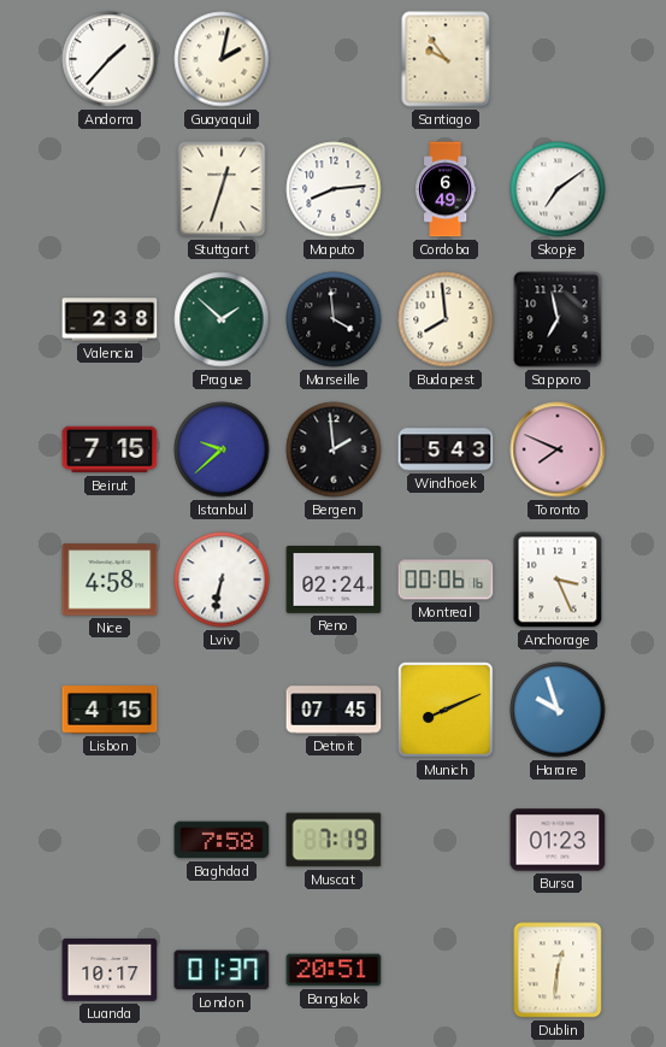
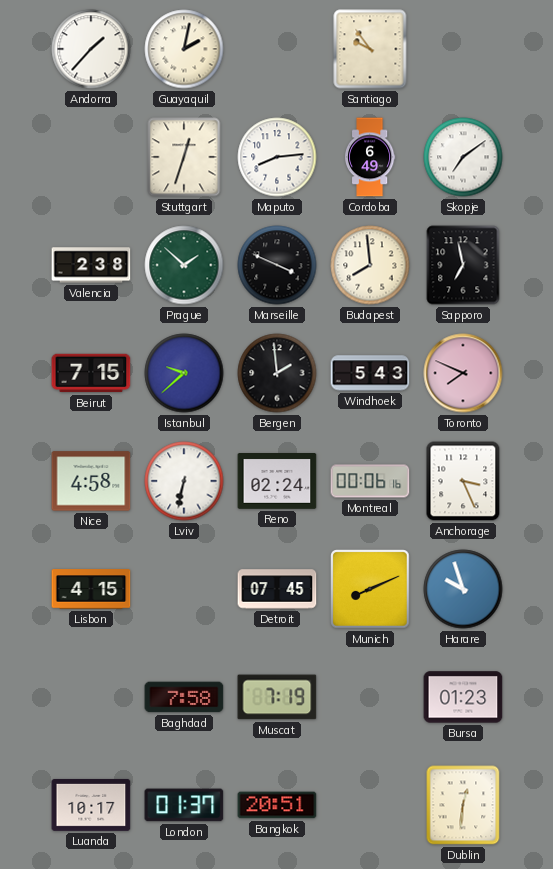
Marseille: 3:59 -> 3:49 (277, 265)
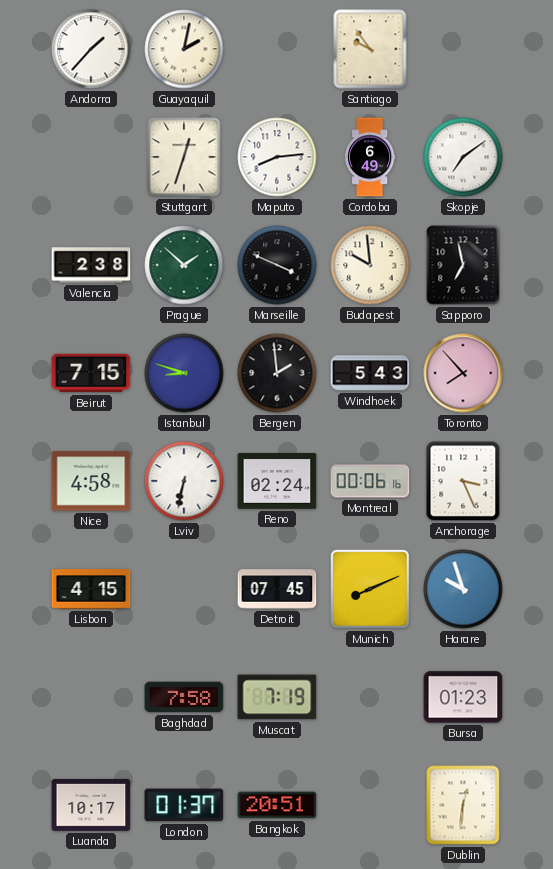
Budapest: 7:59 -> 9:59 (370, 265)
Istanbul: 9:38 -> 8:48 (184, 373)
Toronto: 7:49 -> 7:53 (463, 373)
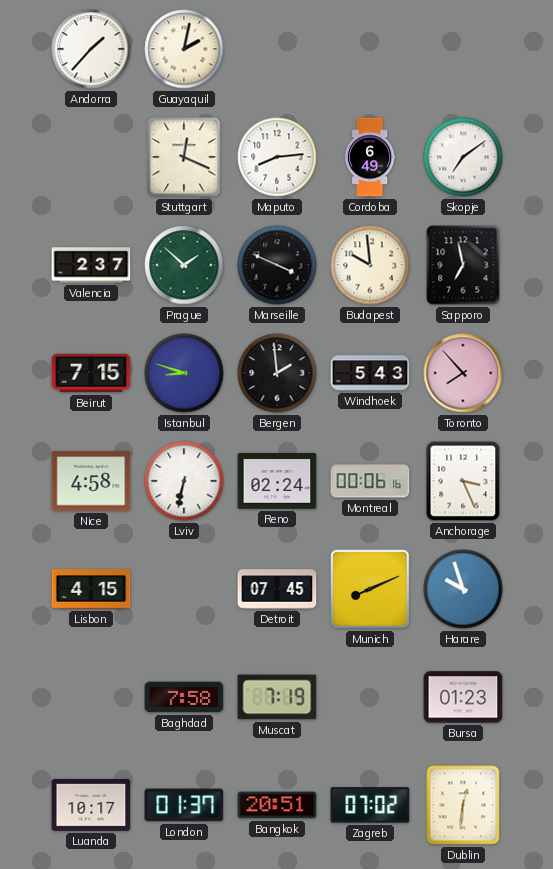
Santiago: 9:54 -> none (370, 49)
Stuttgart: 12:33 -> 12:19 (184, 157)
Valencia: 2:38 -> 2:37 (91, 265)
Zagreb: none -> 07:02 (370, 805)
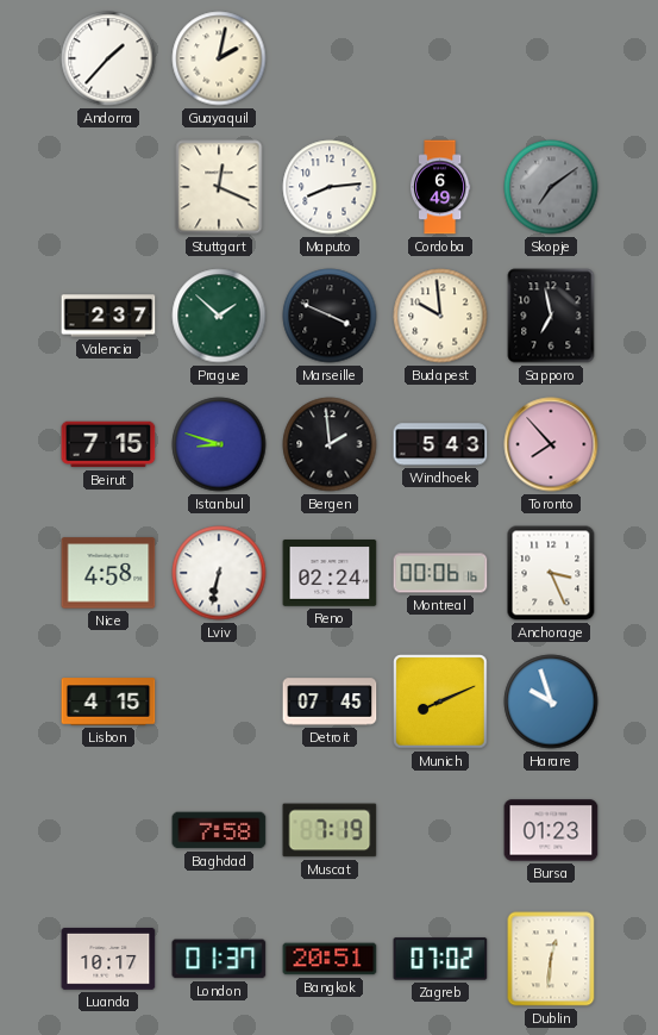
Skopje dial: white -> grey (551, 187)
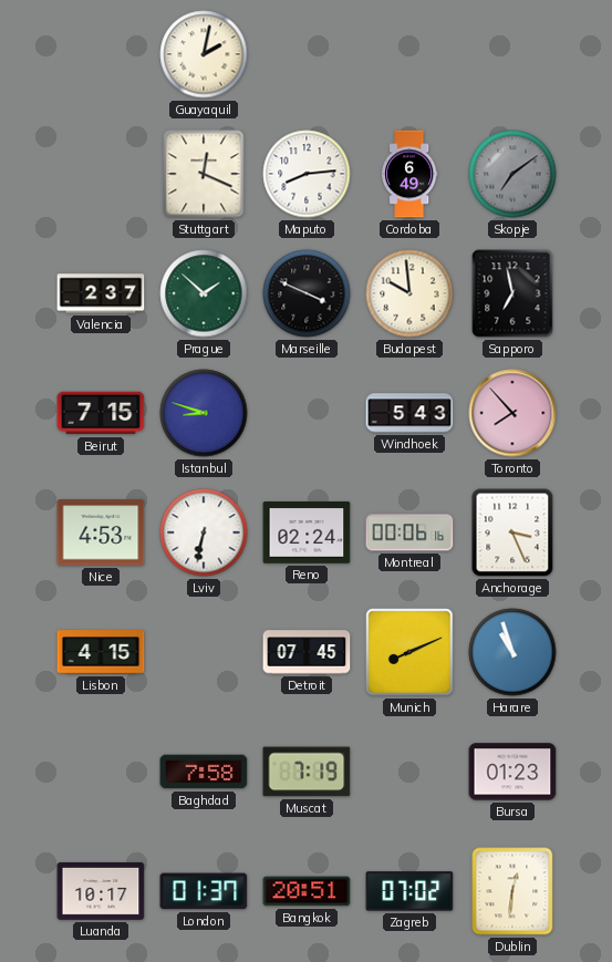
Andorra: 1:37 -> none (108, 58)
Bergen: 1:59 -> none (330, 444)
Nice: 4:58 -> 4:53 (101, 532)
Harare: 9:57 -> 10:57 (512, 652)
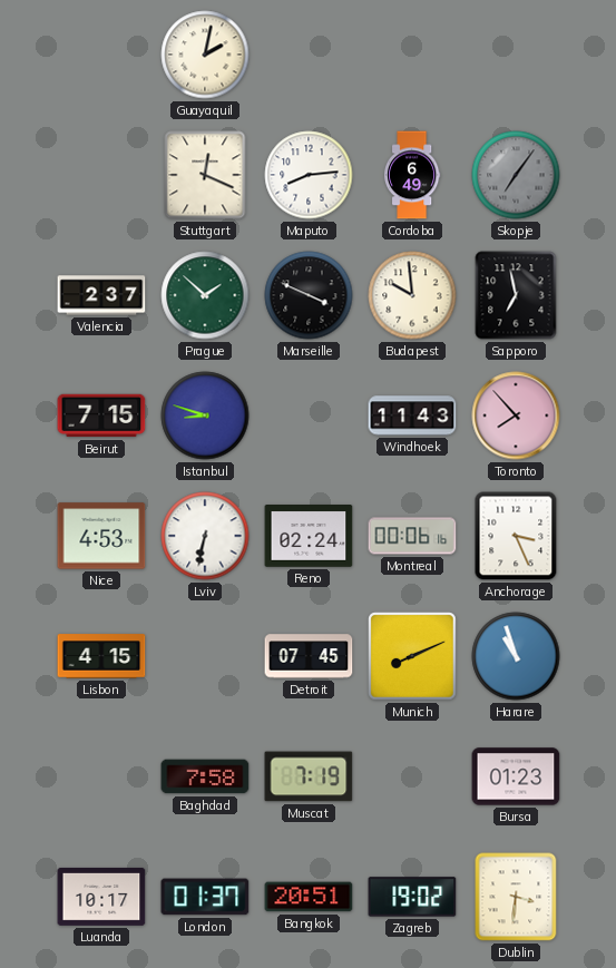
Skopje: 7:09 -> 7:06 (516, 175)
Windhoek: 5:43 -> 11:43 (412, 415)
Zagreb: 07:02 -> 19:02 (412, 897)
Dublin: 12:31 -> 3:31 (516, 897)
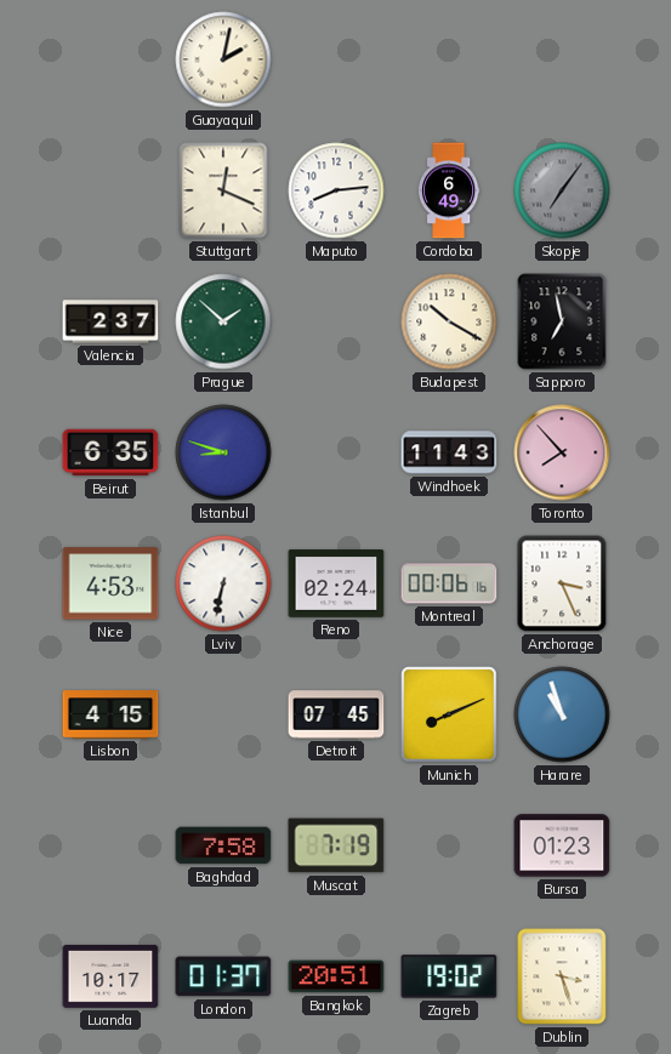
Marseille: 3:49 -> none (309, 295)
Budapest: 9:59 -> 10:20 (449, 321)
Beirut: 7:15 -> 6:35 (110, 452)
Dublin: 3:31 -> 3:27 (562, 976)
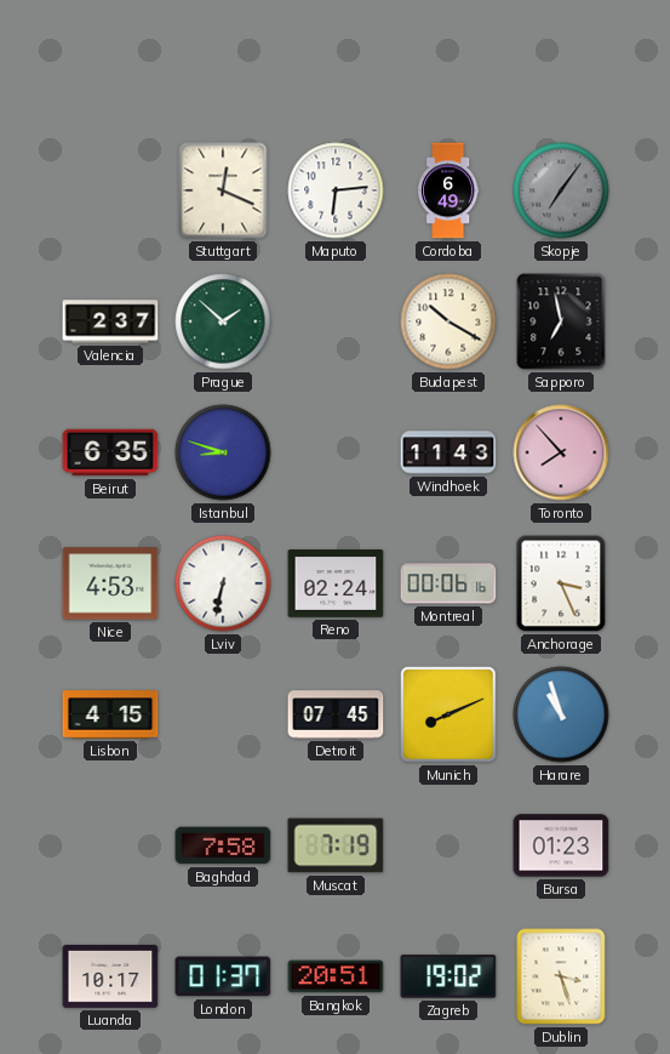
Guayaquil: 2:02 -> none (223, 59)
Maputo: 8:14 -> 6:14 (336, 190)
